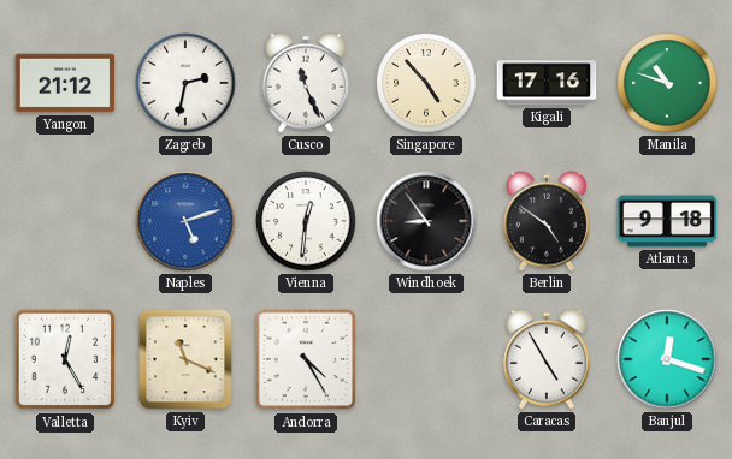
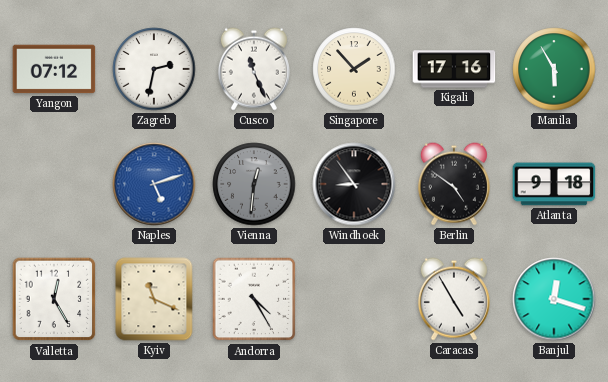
Yangon: 21:12 -> 07:12 (54, 69)
Singapore: 4:53 -> 1:53 (354, 69)
Manila: 10:48 -> 5:55 (554, 69)
Vienna dial: white -> grey (254, 184)
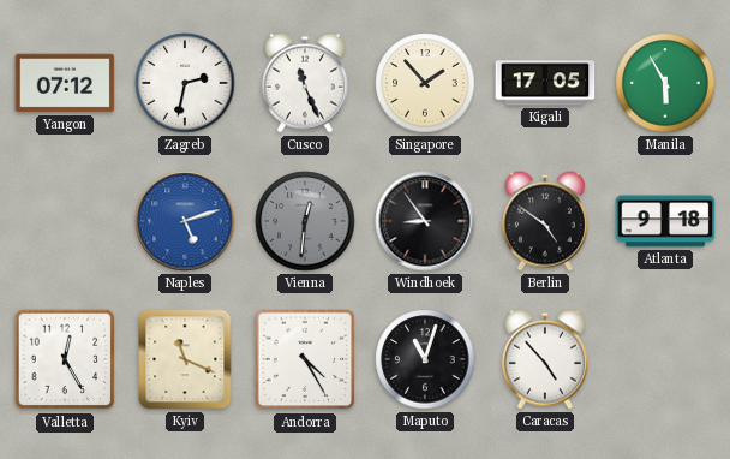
Kigali: 17:16 -> 17:05 (545, 83)
Maputo: none -> 11:03 (425, 359)
Caracas: 4:55 -> 4:53 (545, 359)
Banjul: 12:18 -> none (554, 299)
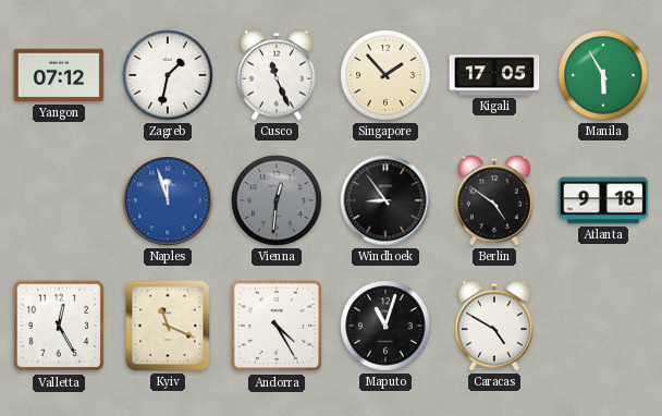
Zagreb: 2:32 -> 1:32 (168, 75)
Naples: 5:12 -> 11:57 (168, 200)
Caracas: 4:53 -> 4:50 (494, 326)
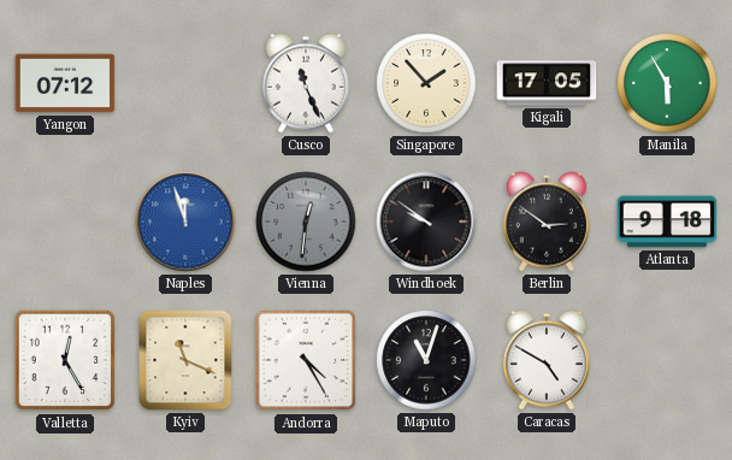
Zagreb: 1:32 -> none (168, 75)
Windhoek: 8:54 -> 9:51 (426, 222)
Berlin: 4:51 -> 2:51 (547, 222)
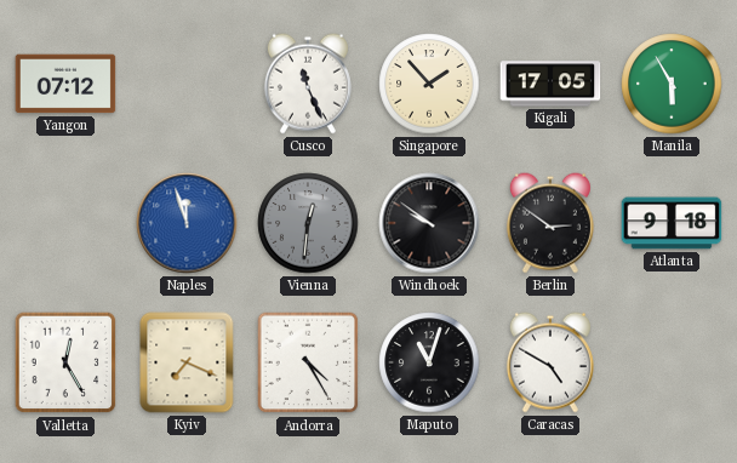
Kyiv: 11:19 -> 7:19 (187, 362)
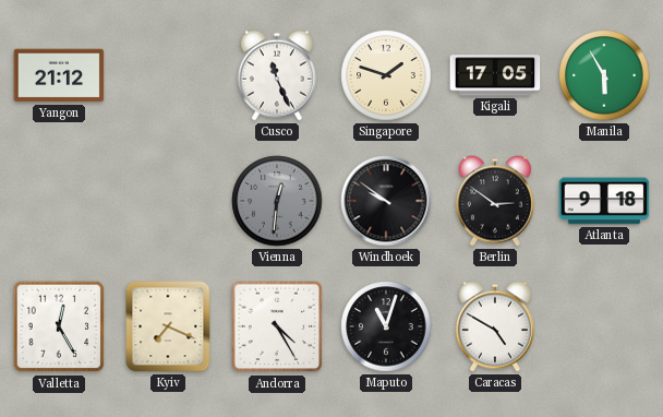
Yangon: 07:12 -> 21:12 (59, 75)
Singapore: 1:53 -> 1:48 (386, 75)
Naples: 11:57 -> none (187, 223)
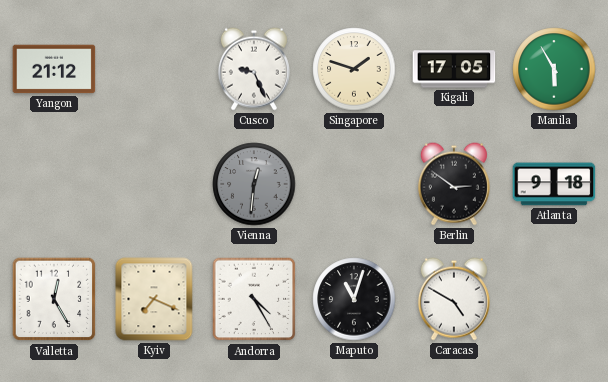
Cusco: 11:26 -> 9:26 (254, 69)
Windhoek: 9:51 -> none (386, 201)
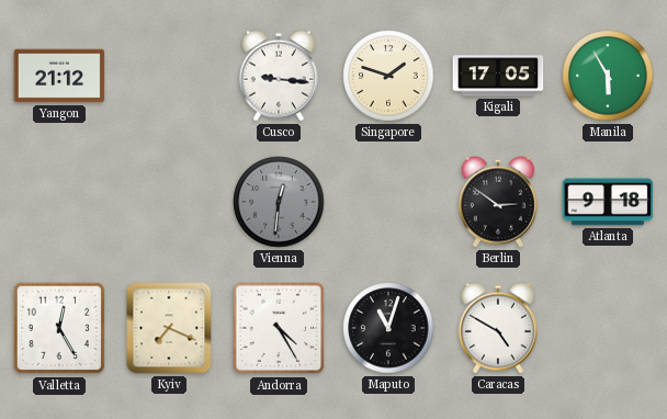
Cusco: 9:26 -> 9:16 (279, 76)
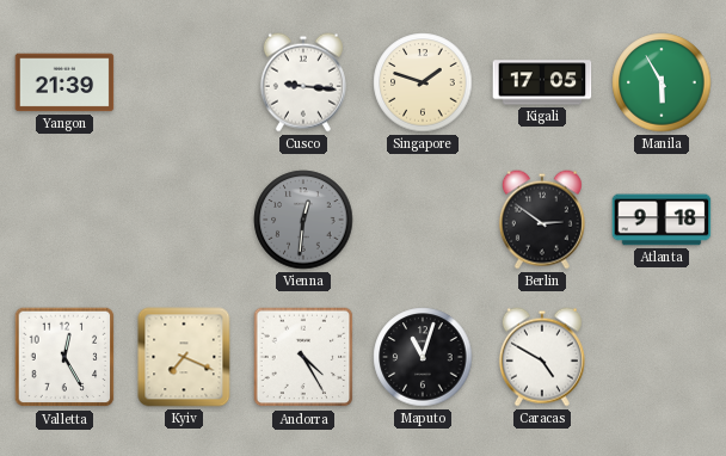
Yangon: 21:12 -> 21:39 (64, 82)
